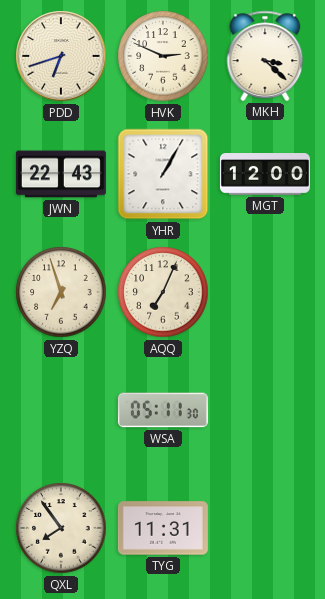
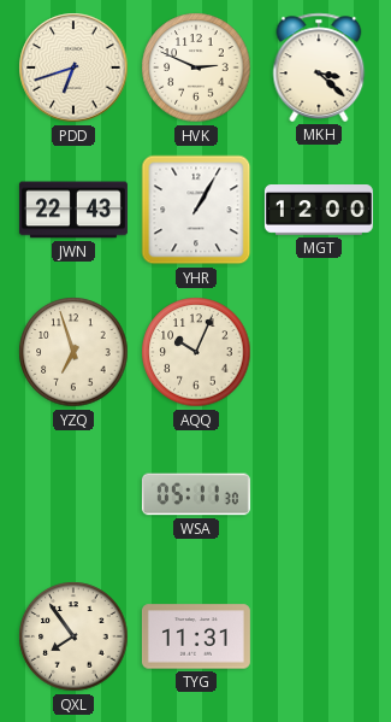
AQQ: 7:04 -> 10:04 (196, 352)
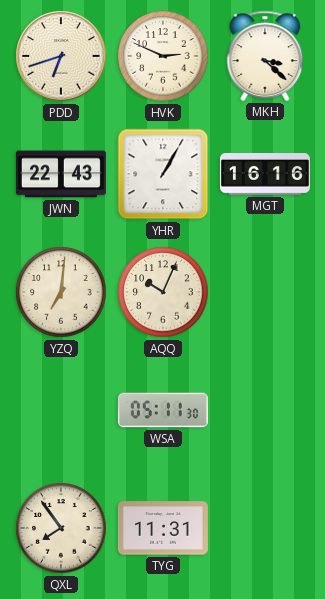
MGT: 12:00 -> 16:16 (265, 175)
YZQ: 6:57 -> 7:01 (61, 292)
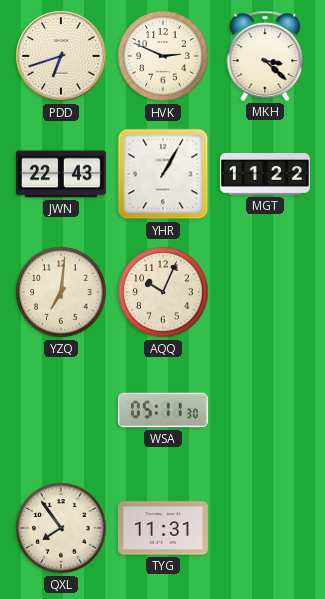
MGT: 16:16 -> 11:22 (265, 175)
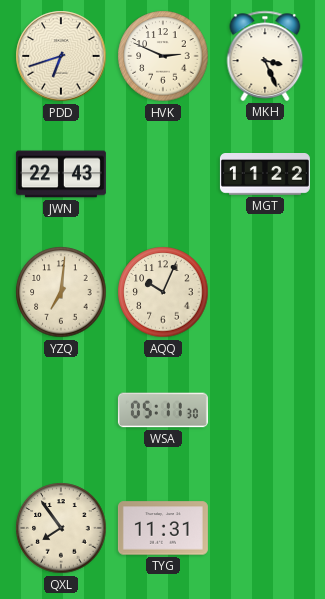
MKH: 3:22 -> 3:26 (265, 56)
YHR: 1:05 -> none (163, 174)
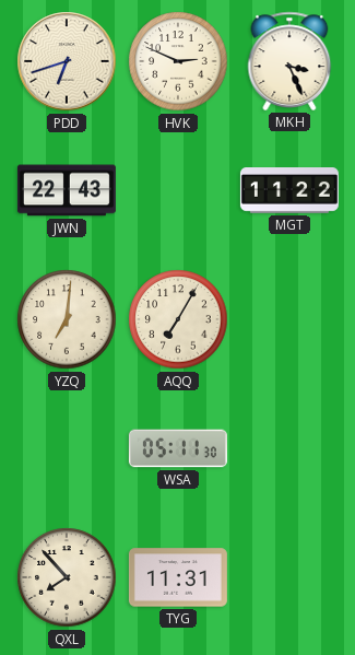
AQQ: 10:04 -> 7:05 (178, 319)
QXL: 7:54 -> 7:53 (67, 577)
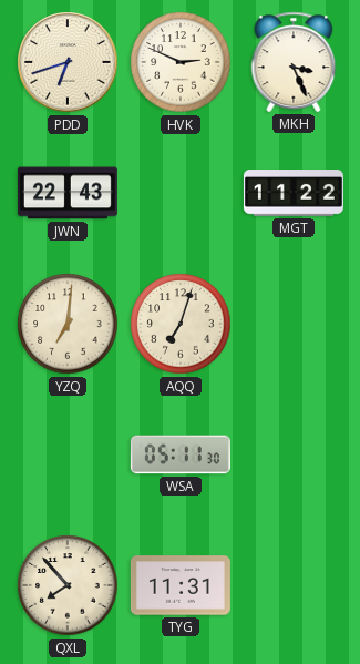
AQQ: 7:05 -> 7:03 (181, 324)
